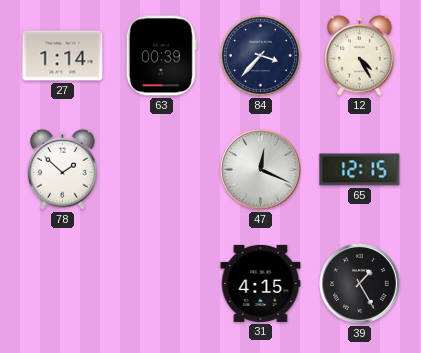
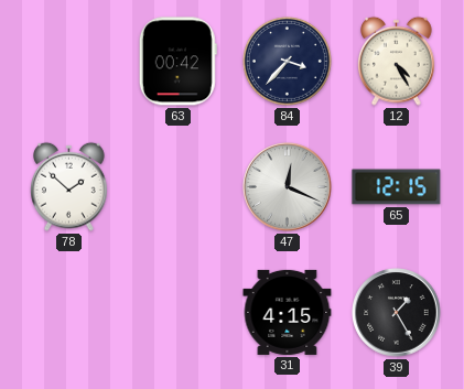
27: 1:14 -> none (63, 56)
63: 00:39 -> 00:42 (177, 62)
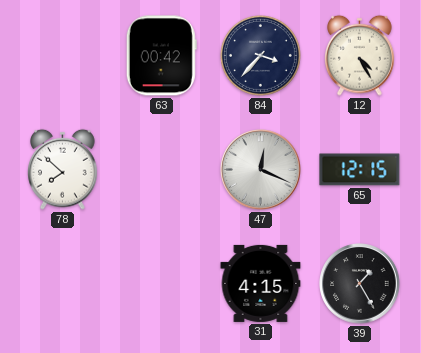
78: 1:52 -> 7:52 (63, 169)
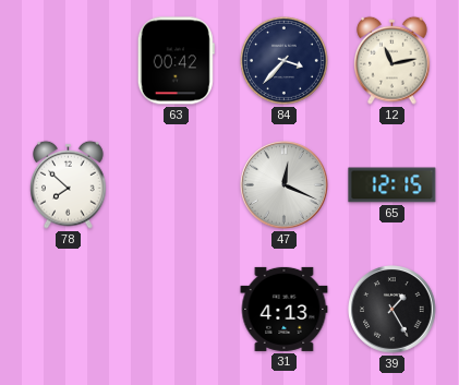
12: 4:25 -> 11:13 (392, 60)
31: 4:15 -> 4:13 (285, 309)
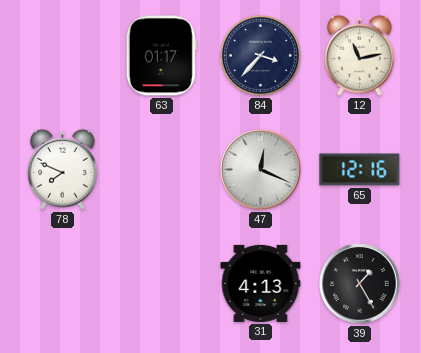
63: 00:42 -> 01:17 (161, 56)
78: 7:52 -> 7:49 (63, 169)
65: 12:15 -> 12:16 (360, 170)
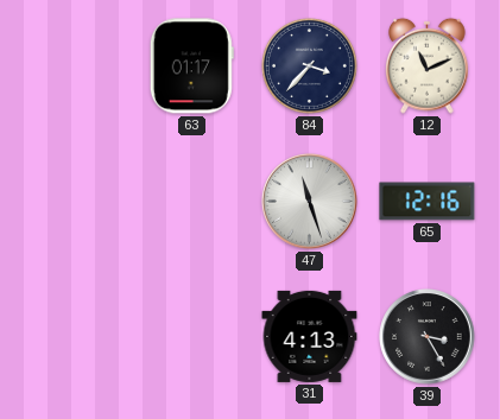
12: 11:13 -> 11:11 (428, 65)
78: 7:49 -> none (63, 169)
47: 12:19 -> 11:27 (310, 202)
39: 1:25 -> 3:25 (428, 337)
